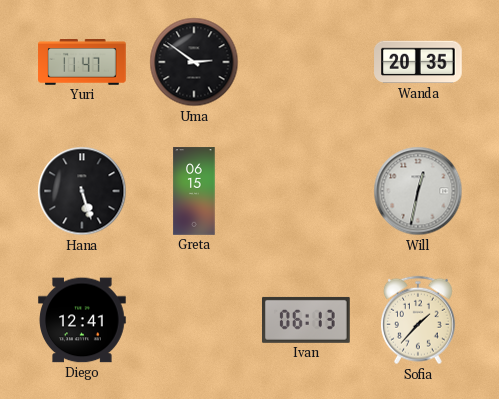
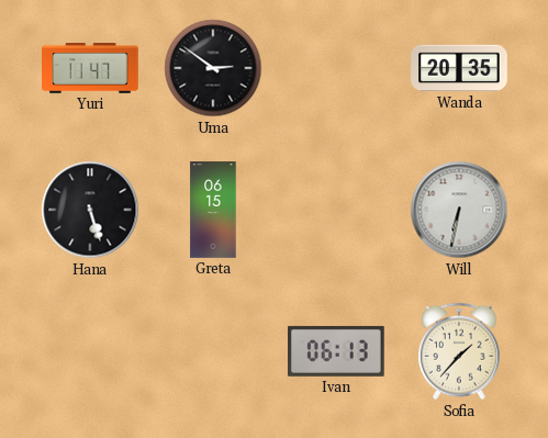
Will: 12:32 -> 6:32 (459, 210)
Diego: 12:41 -> none (82, 320)
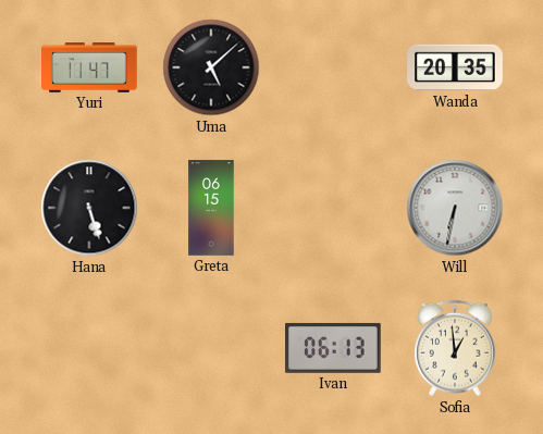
Uma: 2:51 -> 5:08 (211, 67)
Sofia: 1:37 -> 12:59 (455, 348)
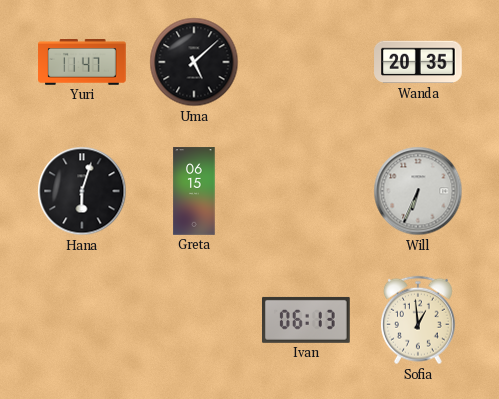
Hana: 5:27 -> 6:03 (82, 191)
Will: 6:32 -> 6:34 (418, 191)
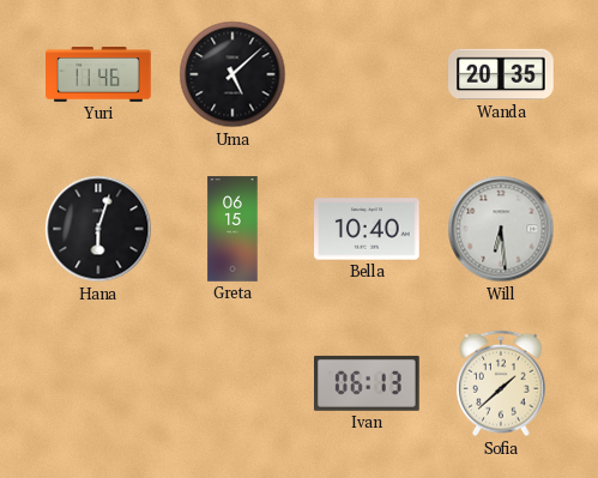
Yuri: 11:47 -> 11:46 (98, 75)
Bella: none -> 10:40 (367, 229)
Will: 6:34 -> 6:29 (501, 229)
Sofia: 12:59 -> 1:38 (501, 383)
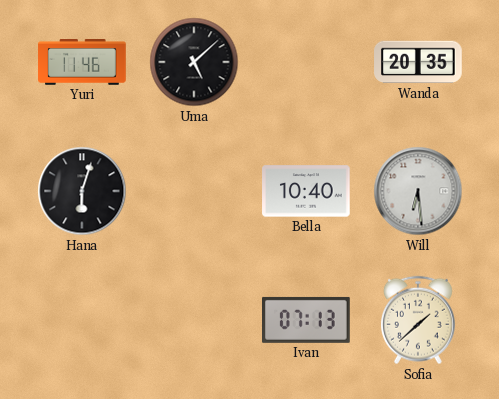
Greta: 06:15 -> none (232, 229)
Ivan: 06:13 -> 07:13 (307, 320)
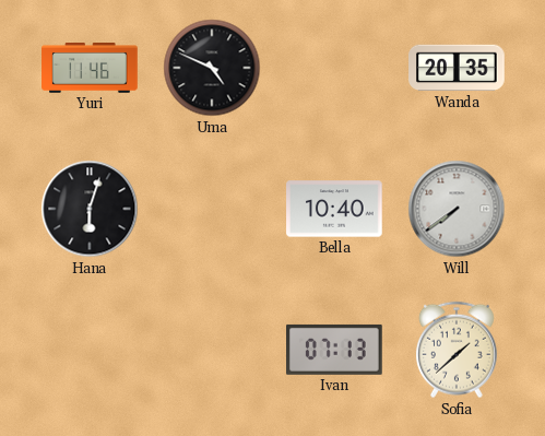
Uma: 5:08 -> 4:49 (212, 68)
Will: 6:29 -> 7:39 (457, 209)
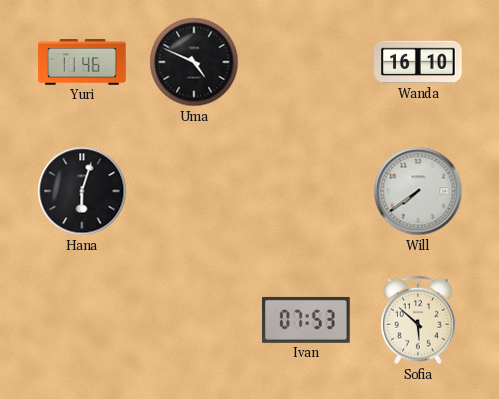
Wanda: 20:35 -> 16:10 (418, 62)
Bella: 10:40 -> none (334, 209)
Ivan: 07:13 -> 07:53 (307, 320)
Sofia: 1:38 -> 5:52 (418, 320)
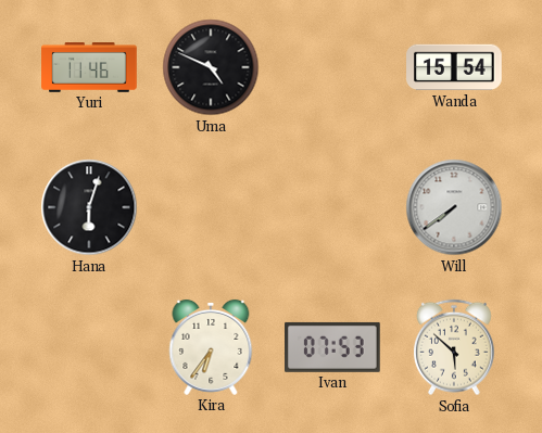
Wanda: 16:10 -> 15:54 (454, 67)
Kira: none -> 6:36 (211, 347)
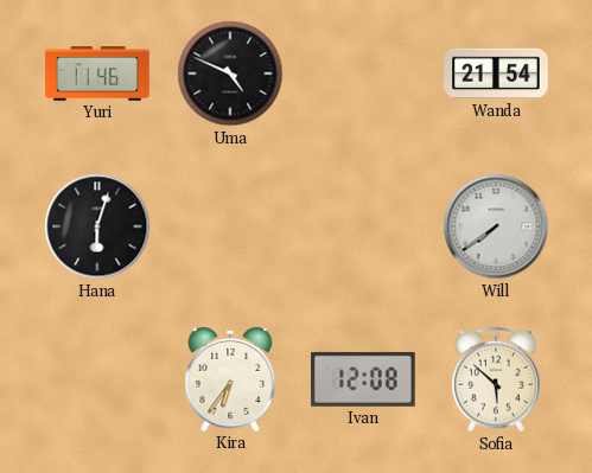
Wanda: 15:54 -> 21:54 (496, 73)
Ivan: 07:53 -> 12:08 (364, 379)
